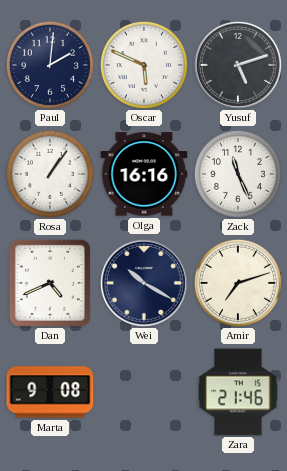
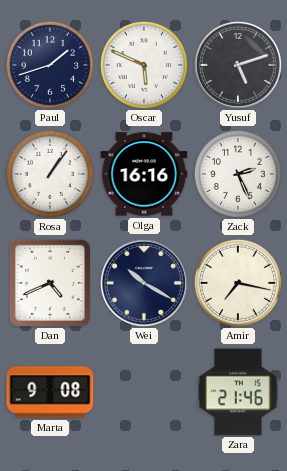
Paul: 2:01 -> 1:42 (50, 65)
Zack: 11:26 -> 2:26 (238, 174)
Amir: 7:12 -> 7:17 (238, 283)
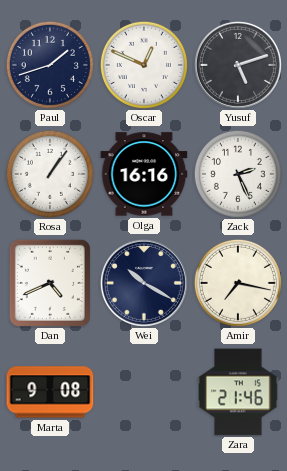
Oscar: 5:49 -> 12:49 (144, 65)
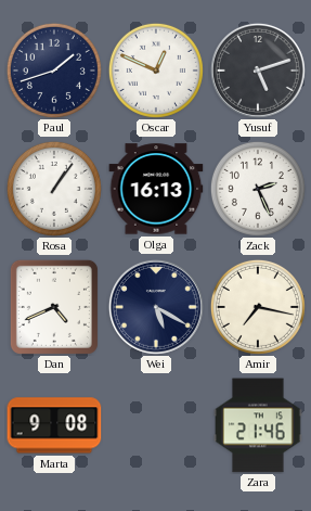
Olga: 16:16 -> 16:13 (156, 189)
Wei: 10:20 -> 5:20 (156, 307)
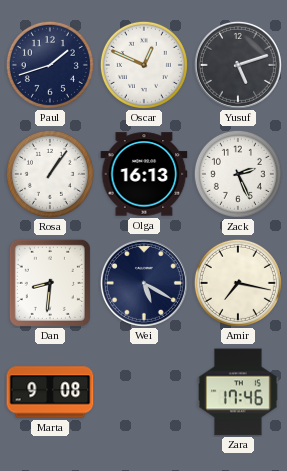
Dan: 4:41 -> 8:31 (50, 283)
Zara: 21:46 -> 17:46 (239, 392)
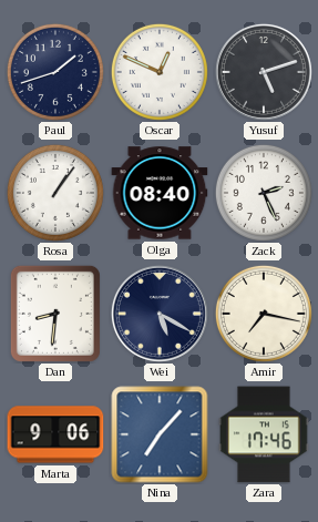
Olga: 16:13 -> 08:40 (160, 193)
Marta: 9:08 -> 9:06 (55, 434)
Nina: none -> 7:07 (160, 434)
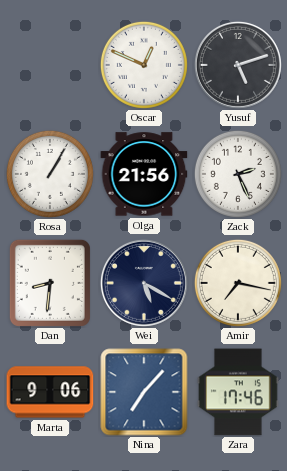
Paul: 1:42 -> none (55, 72)
Rosa: 1:06 -> 1:05 (50, 174)
Olga: 08:40 -> 21:56 (144, 174)
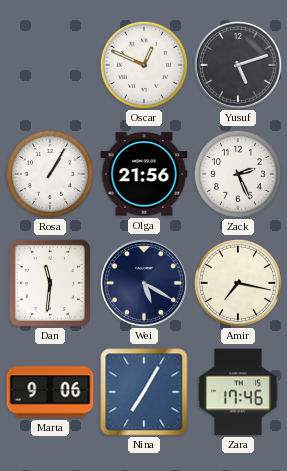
Dan: 8:31 -> 11:31 (50, 283)
Nina: 7:07 -> 7:05 (144, 392)
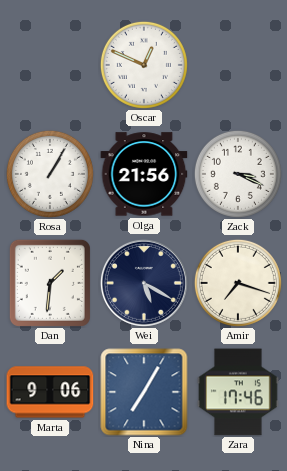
Yusuf: 5:12 -> none (238, 65)
Zack: 2:26 -> 3:19 (238, 174)
Dan: 11:31 -> 1:31 (50, 283)
Amir: 7:17 -> 7:18 (238, 283)
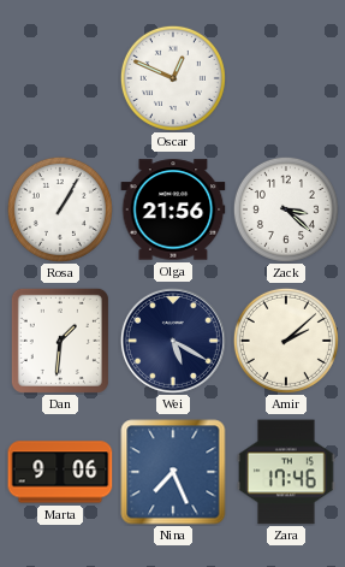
Zack: 3:19 -> 3:22 (286, 209)
Amir: 7:18 -> 2:08 (286, 341)
Nina: 7:05 -> 7:26 (173, 472)
